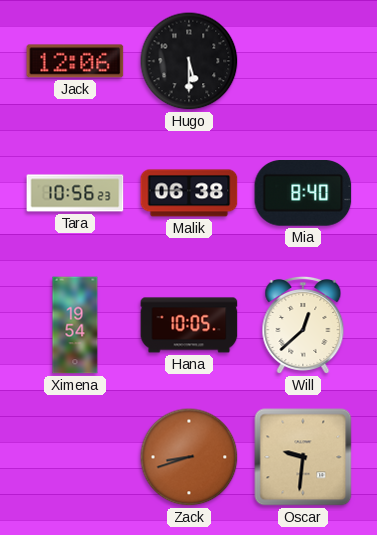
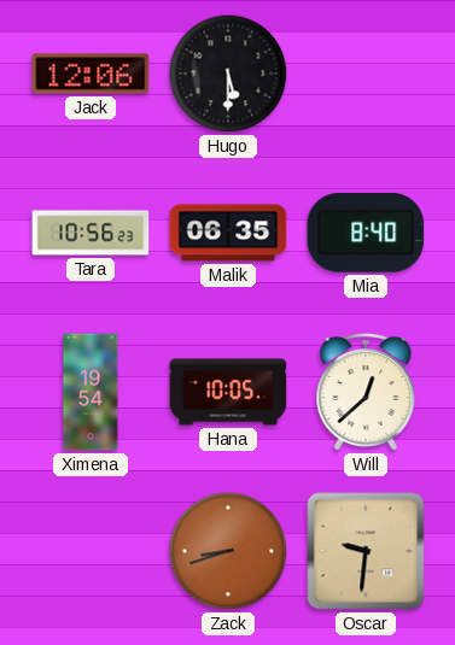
Malik: 06:38 -> 06:35 (228, 233)
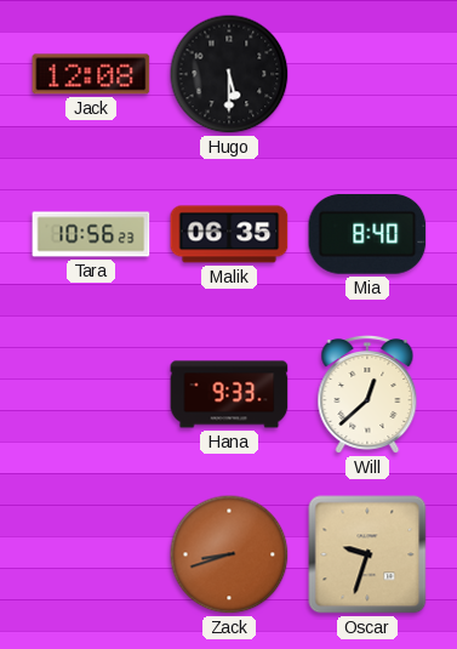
Jack: 12:06 -> 12:08 (91, 74)
Ximena: 19:54 -> none (91, 392)
Hana: 10:05 -> 9:33 (229, 394)
Oscar: 9:31 -> 9:33 (367, 554)
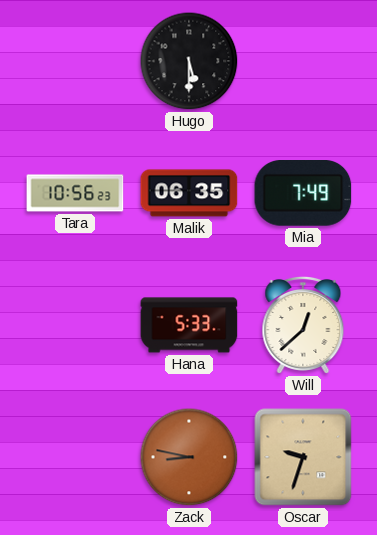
Jack: 12:08 -> none (91, 74)
Mia: 8:40 -> 7:49 (303, 194)
Hana: 9:33 -> 5:33 (189, 325)
Zack: 8:42 -> 8:47 (189, 457)
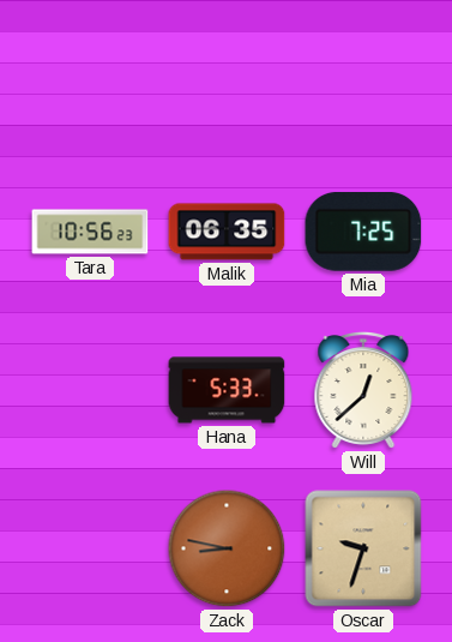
Hugo: 5:30 -> none (189, 61)
Mia: 7:49 -> 7:25 (363, 233)
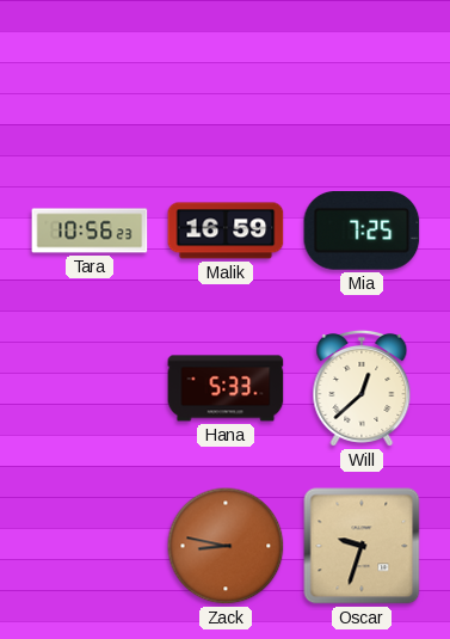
Malik: 06:35 -> 16:59 (226, 231)
